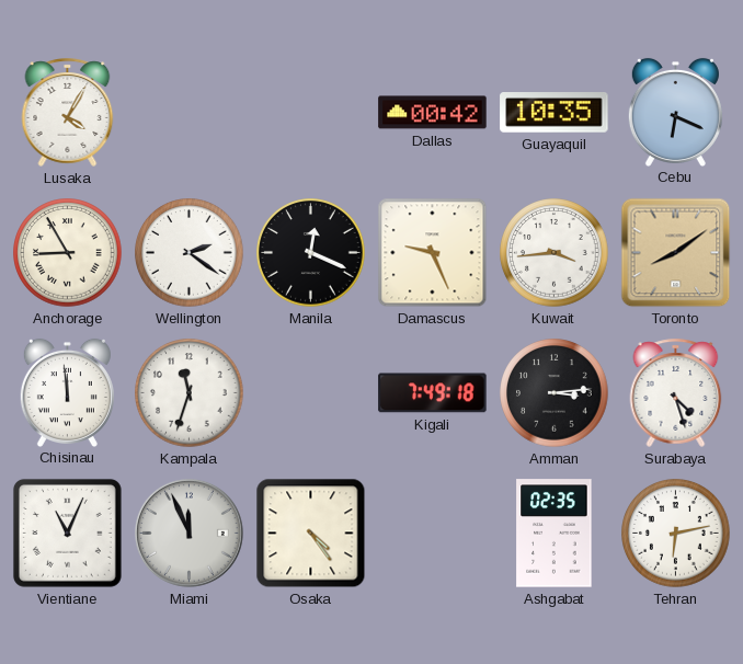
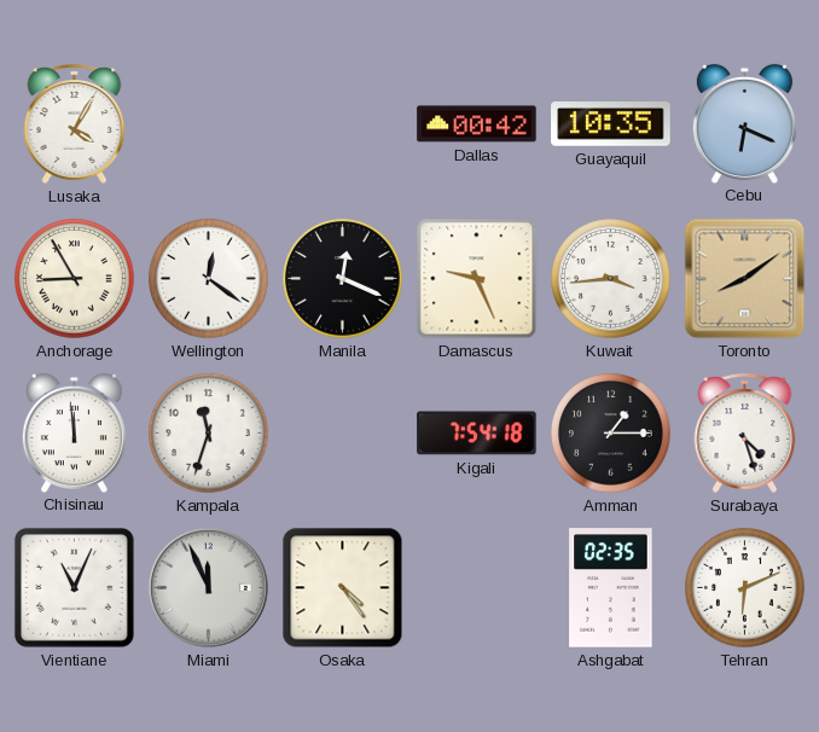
Wellington: 2:21 -> 12:21 (209, 279)
Kigali: 7:49 -> 7:54 (477, 434)
Amman: 3:14 -> 1:15 (611, 434)
Tehran: 6:13 -> 6:11 (745, 588)
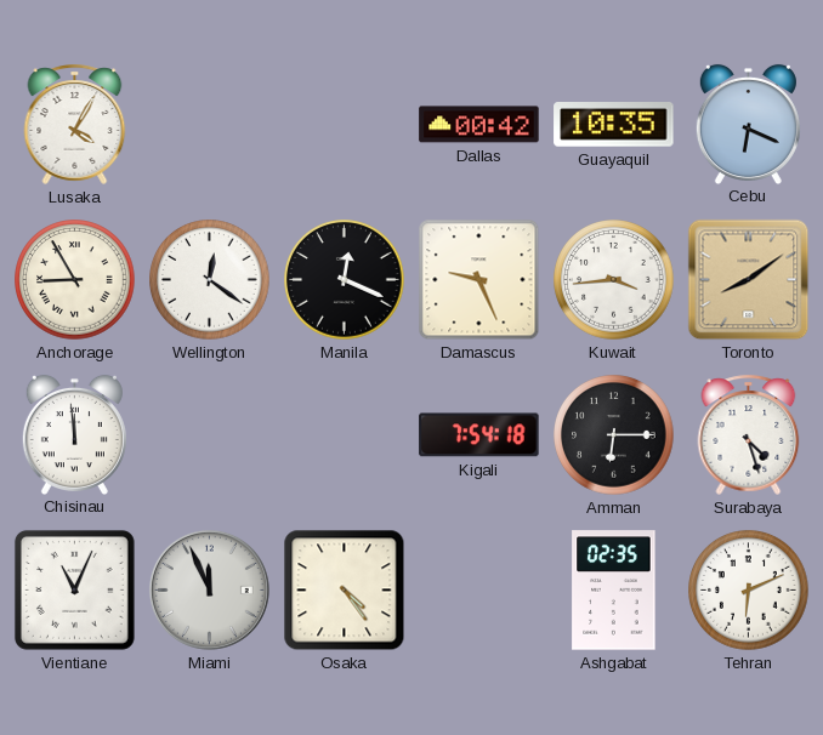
Kampala: 11:33 -> none (209, 434)
Amman: 1:15 -> 6:15 (614, 435)
